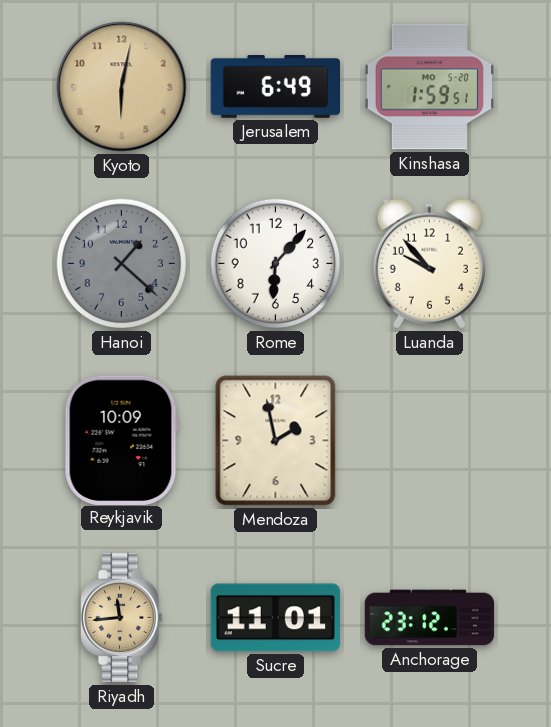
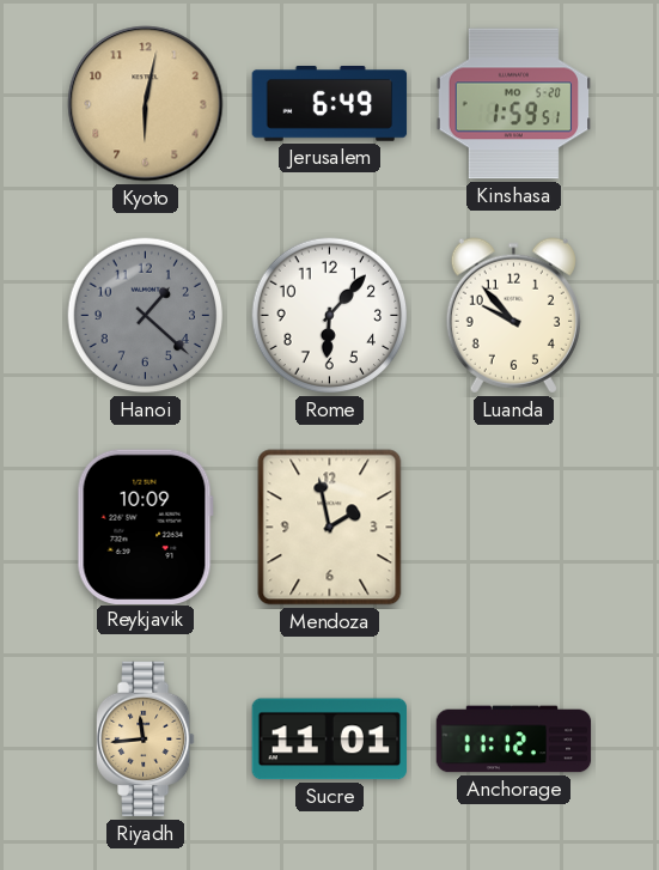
Anchorage: 23:12 -> 11:12 (514, 740)
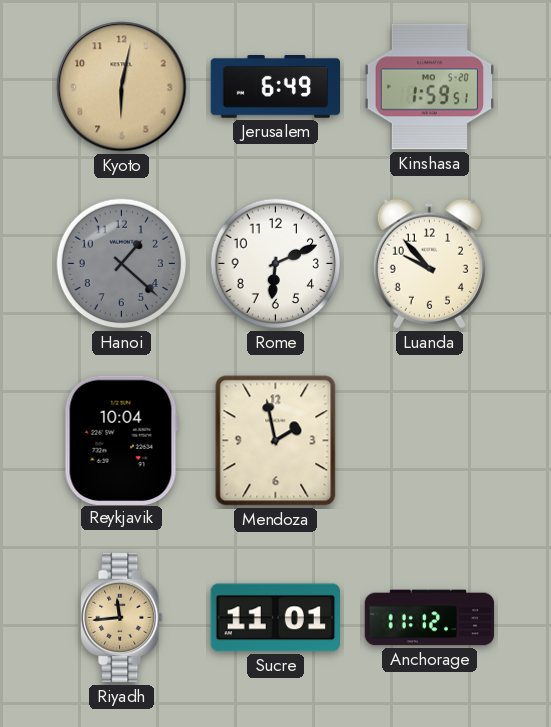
Rome: 6:07 -> 6:11 (276, 264)
Reykjavik: 10:09 -> 10:04 (121, 440)
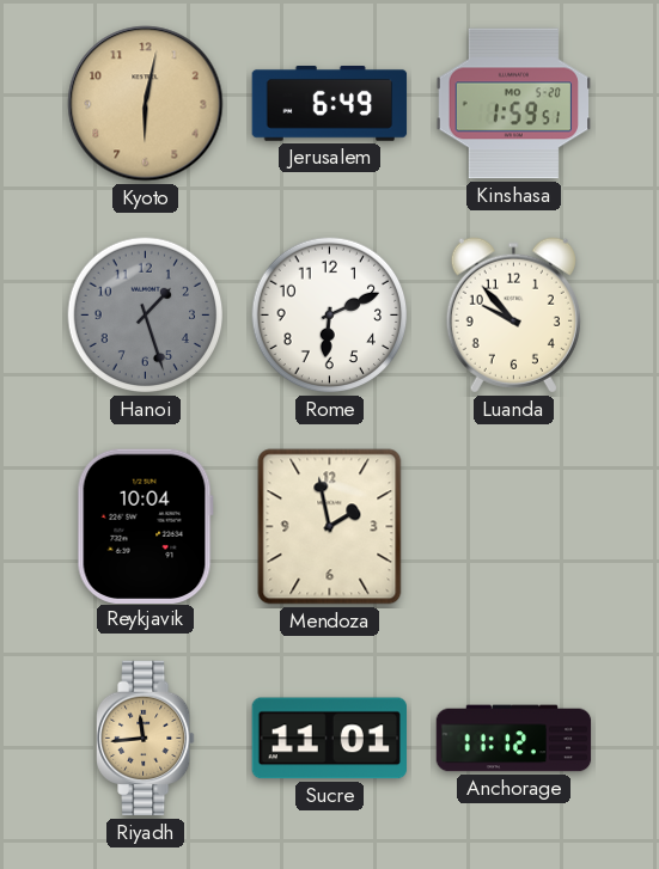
Hanoi: 1:22 -> 1:27 (146, 316)
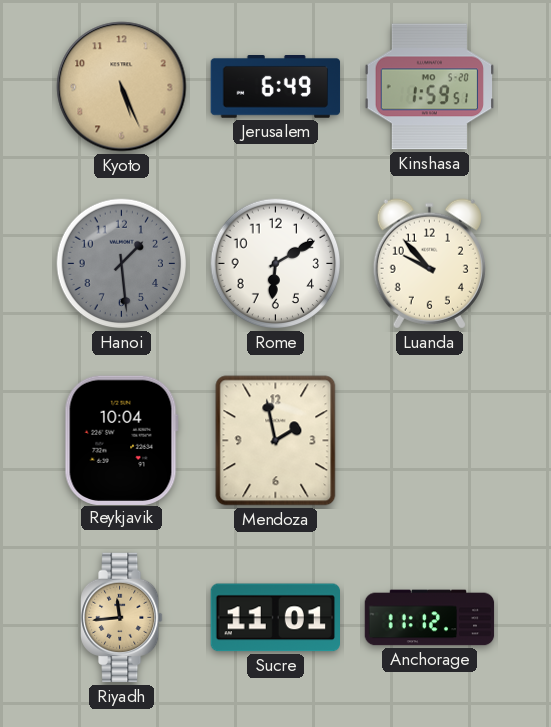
Kyoto: 6:02 -> 5:26 (122, 87)
Hanoi: 1:27 -> 1:29 (122, 264)
Rome: 6:11 -> 6:10 (276, 264)
